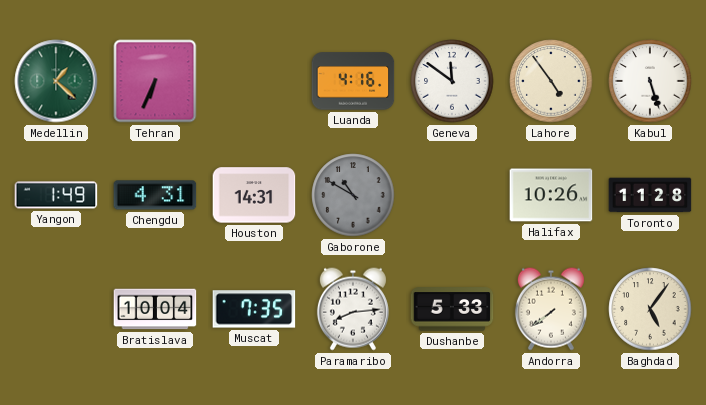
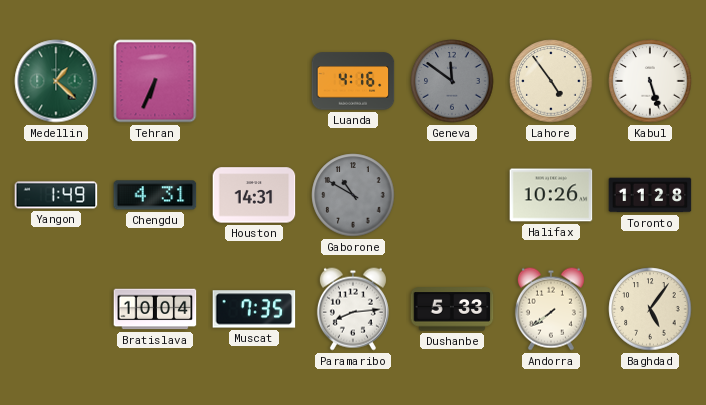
Geneva dial: white -> grey (452, 81)
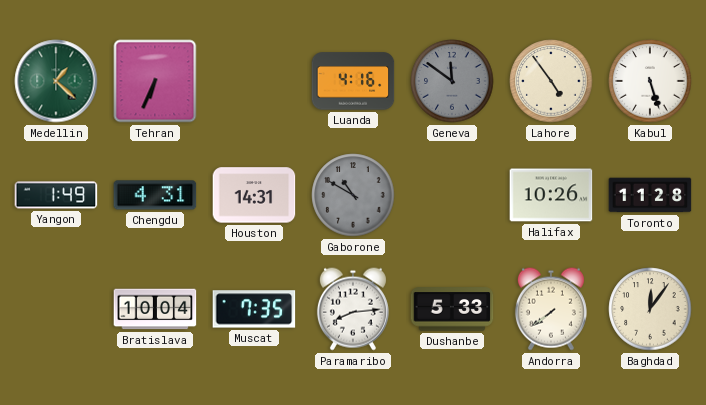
Baghdad: 5:06 -> 12:06 (650, 309)
